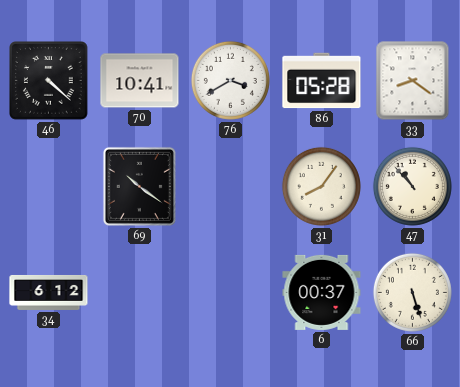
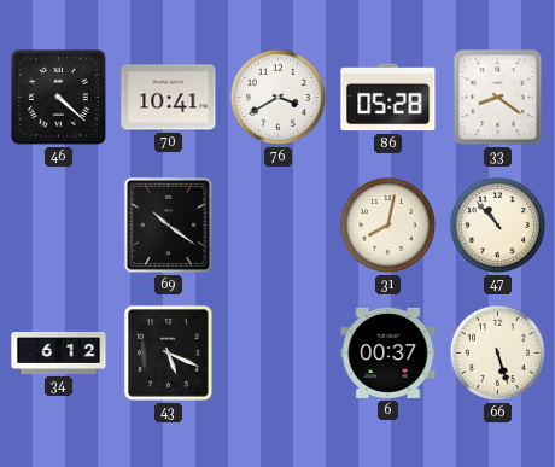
31: 8:06 -> 8:02 (387, 224)
43: none -> 5:19 (169, 354)
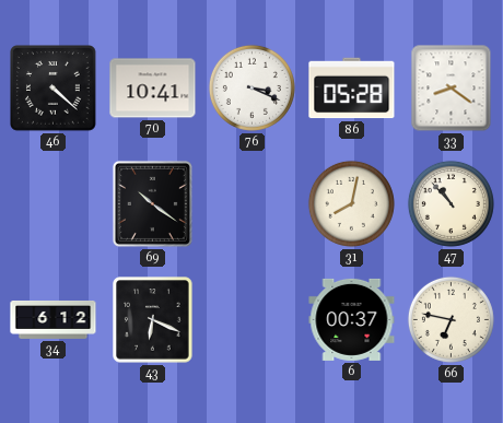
76: 3:40 -> 3:19 (251, 87)
43: 5:19 -> 6:19 (153, 320)
66: 5:27 -> 6:47 (451, 319)
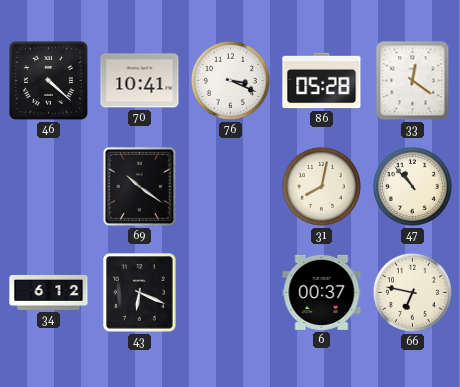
33: 8:21 -> 12:21 (413, 81)
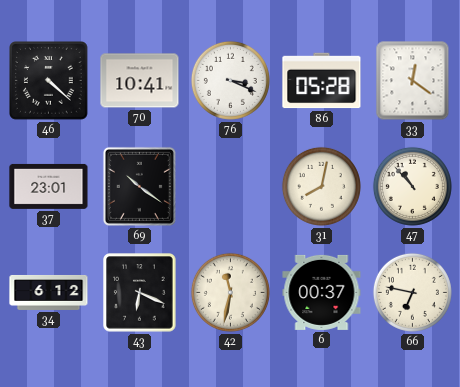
37: none -> 23:01 (49, 186)
42: none -> 11:32 (230, 292)
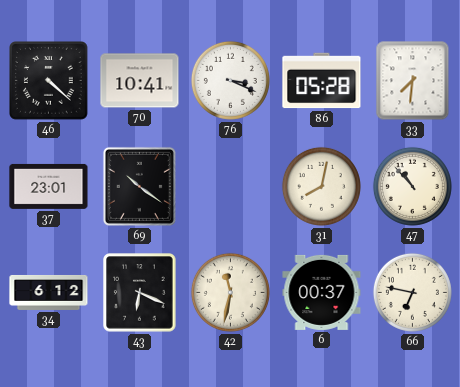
33: 12:21 -> 7:31 (413, 81)
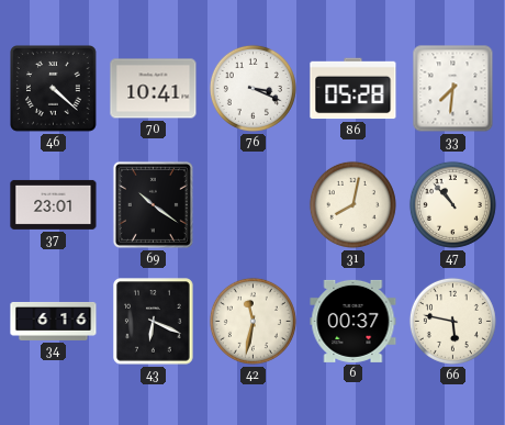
34: 6:12 -> 6:16 (54, 321)
66: 6:47 -> 5:47 (452, 321)
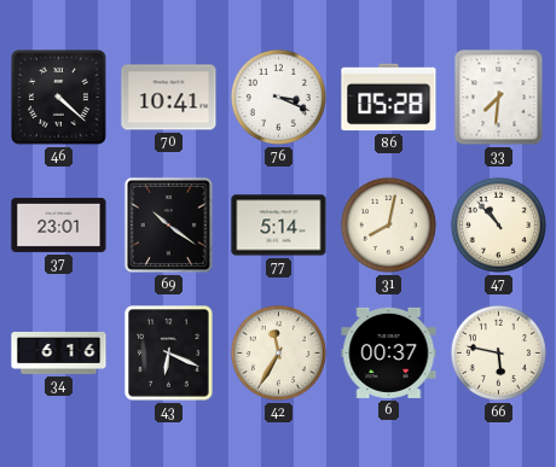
77: none -> 5:14 (279, 226)
42: 11:32 -> 11:35 (278, 352)
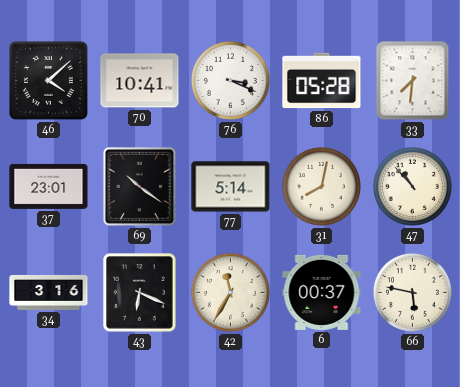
46: 4:22 -> 4:08 (49, 81)
34: 6:16 -> 3:16 (49, 292)
